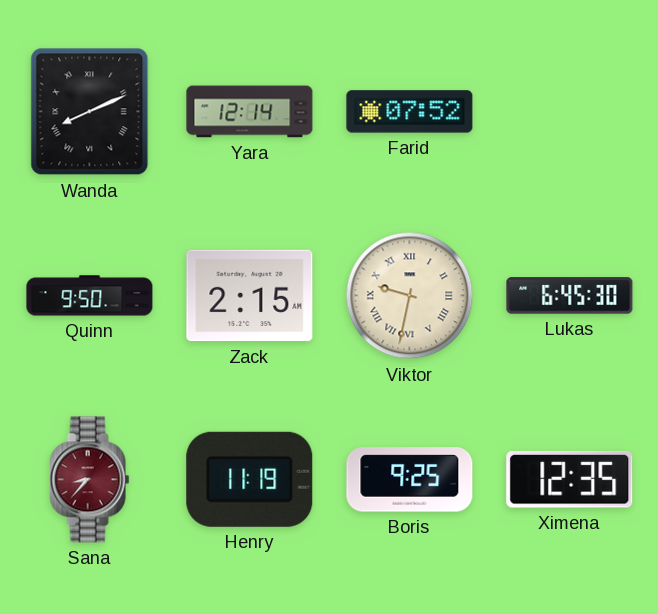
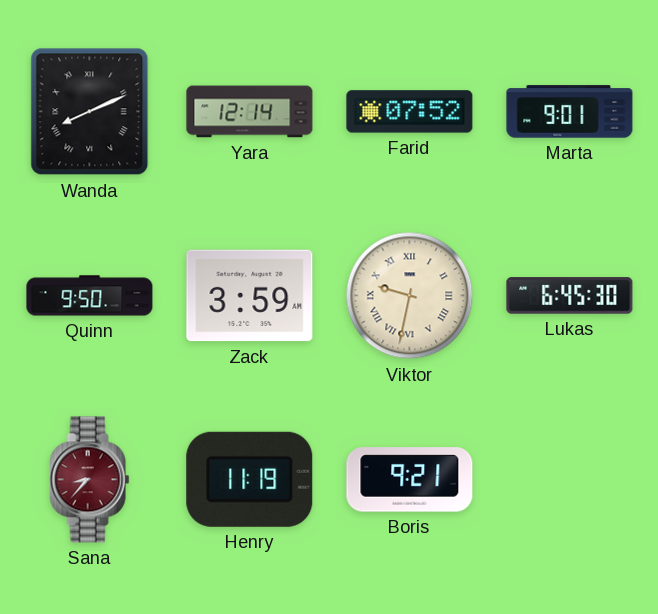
Marta: none -> 9:01 (570, 112)
Zack: 2:15 -> 3:59 (250, 296)
Boris: 9:25 -> 9:21 (410, 480)
Ximena: 12:35 -> none (570, 479)
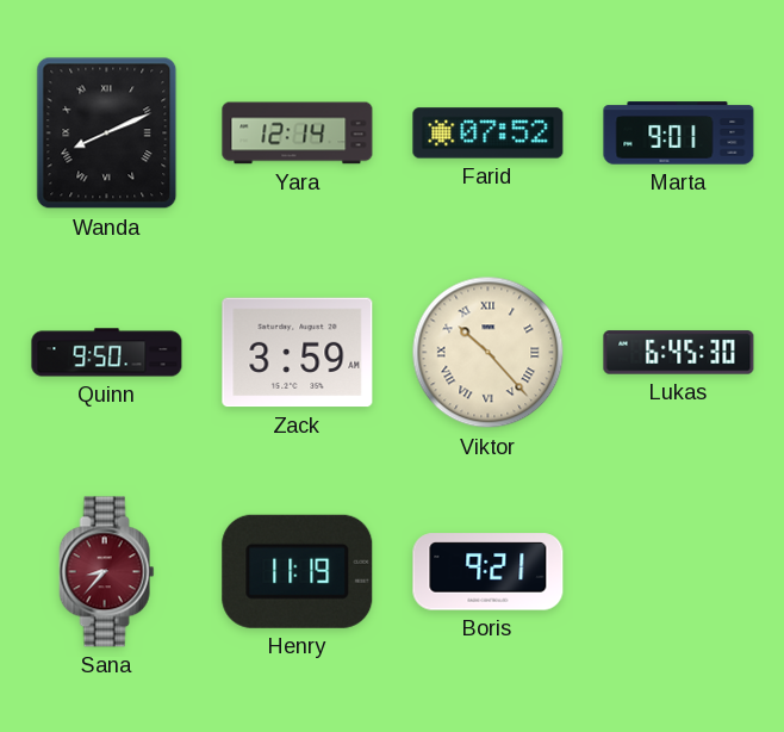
Viktor: 9:32 -> 10:23 (489, 353)
